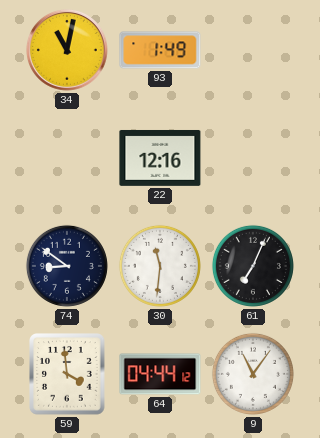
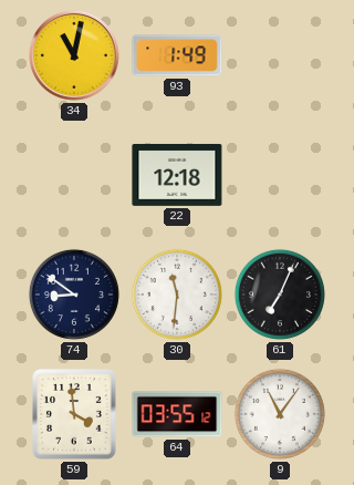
22: 12:16 -> 12:18 (177, 175)
64: 04:44 -> 03:55 (177, 414)
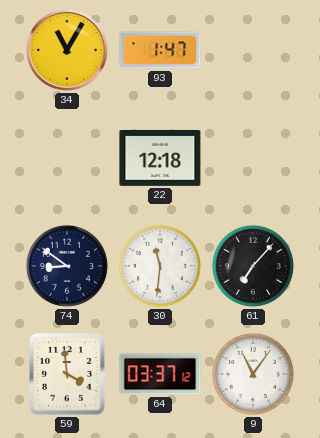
34: 11:02 -> 11:05 (67, 50)
93: 1:49 -> 1:47 (160, 50)
61: 7:04 -> 7:07 (253, 266)
64: 03:55 -> 03:37 (160, 374)
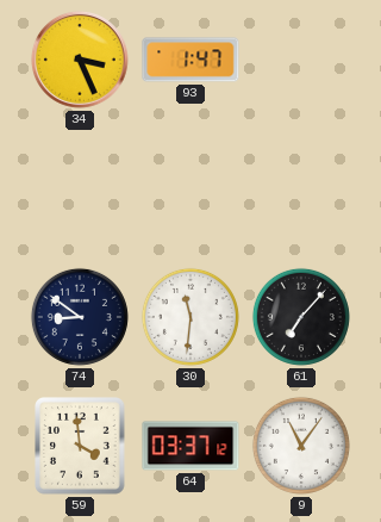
34: 11:05 -> 3:26 (80, 60)
22: 12:18 -> none (160, 158)
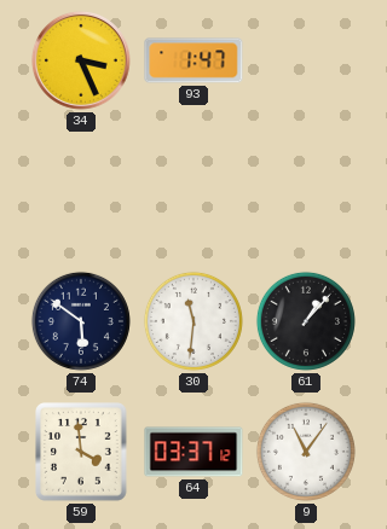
74: 8:51 -> 5:51 (81, 321)
61: 7:07 -> 1:07 (306, 321)
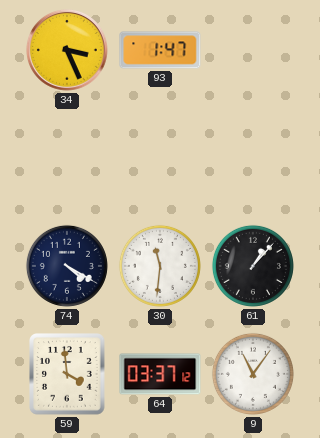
74: 5:51 -> 4:20 (67, 266)
